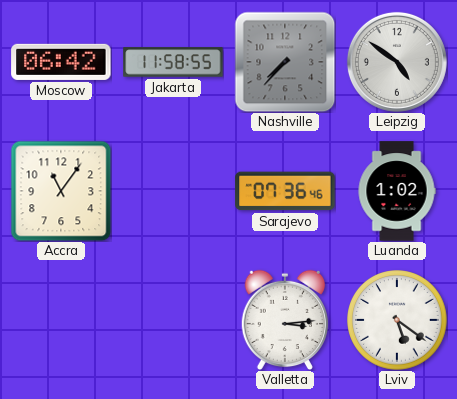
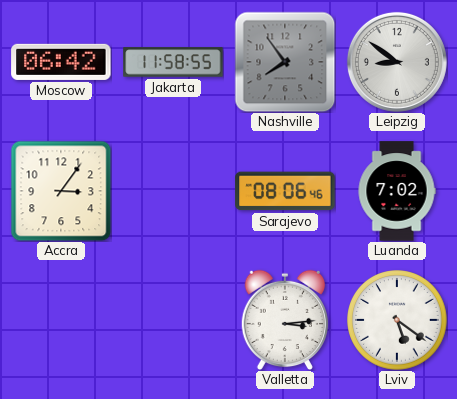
Nashville: 7:37 -> 7:54 (285, 62)
Leipzig: 4:51 -> 8:51 (397, 62)
Accra: 11:06 -> 3:06 (61, 191)
Sarajevo: 07:36 -> 08:06 (285, 191)
Luanda: 1:02 -> 7:02 (397, 191)
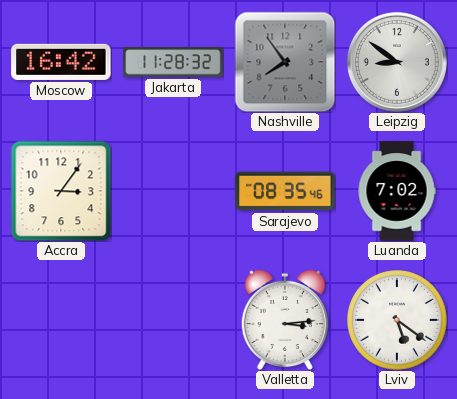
Moscow: 06:42 -> 16:42 (61, 62)
Jakarta: 11:58 -> 11:28 (173, 62)
Sarajevo: 08:06 -> 08:35 (285, 191)
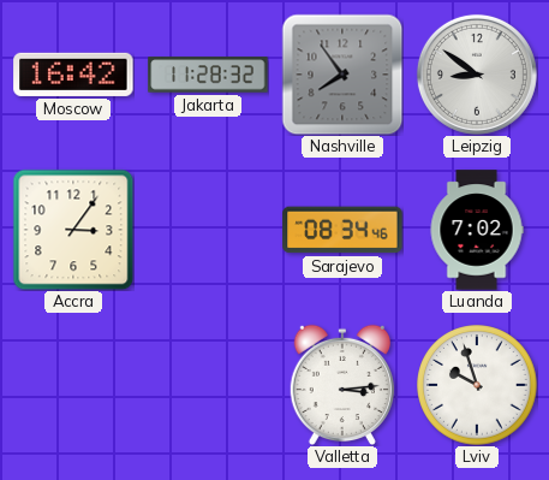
Sarajevo: 08:35 -> 08:34 (342, 230)
Lviv: 5:21 -> 9:57 (477, 385)
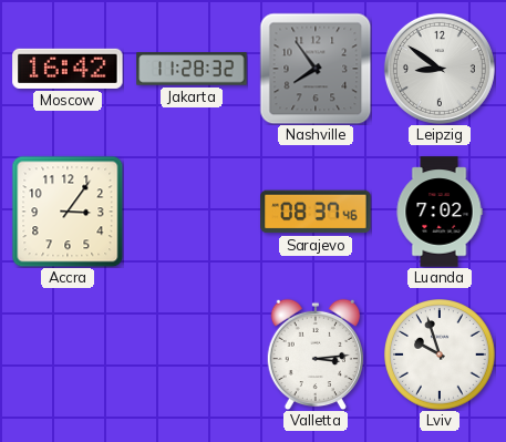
Sarajevo: 08:34 -> 08:37 (316, 212)
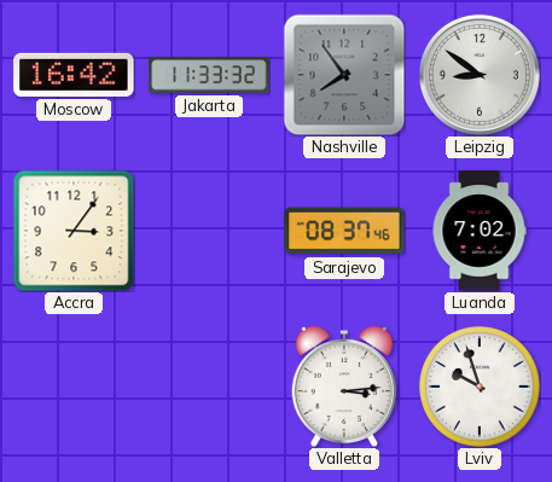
Jakarta: 11:28 -> 11:33 (209, 75)
